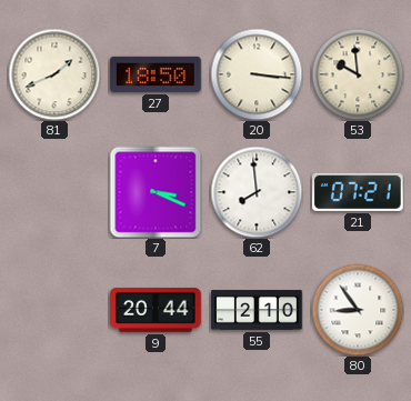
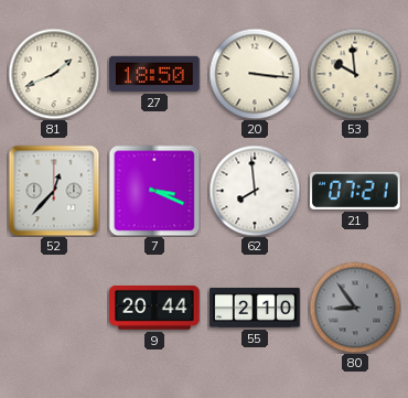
52: none -> 12:37 (54, 191)
80 dial: white -> grey (355, 308)
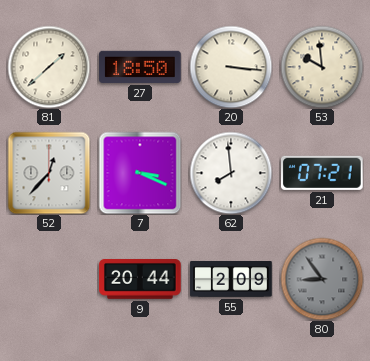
81: 1:41 -> 1:38 (49, 67)
55: 2:10 -> 2:09 (231, 280)
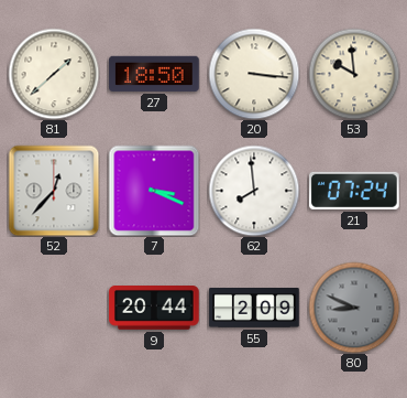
21: 07:21 -> 07:24 (355, 191)
80: 8:54 -> 8:49 (354, 308)
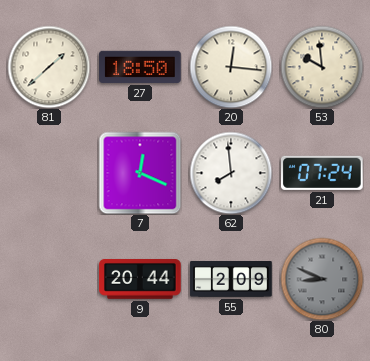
20: 3:16 -> 12:16 (231, 67)
52: 12:37 -> none (54, 191)
7: 3:19 -> 12:19 (140, 173)
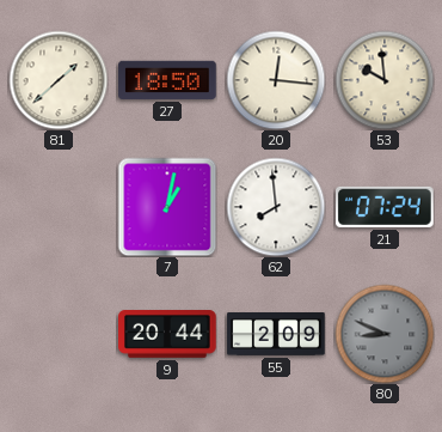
7: 12:19 -> 1:02 (167, 207)
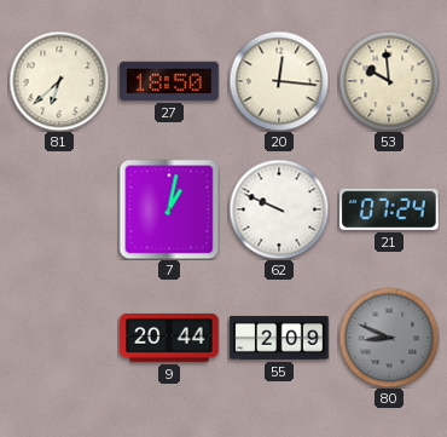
81: 1:38 -> 6:38 (59, 81)
62: 7:59 -> 9:49 (279, 209)
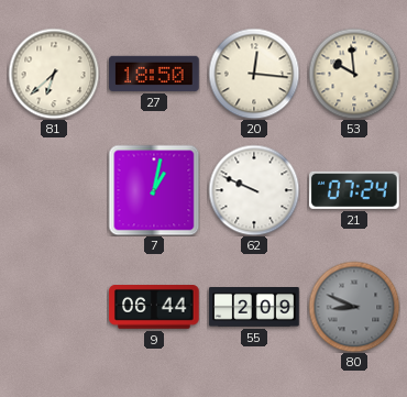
9: 20:44 -> 06:44 (154, 308)
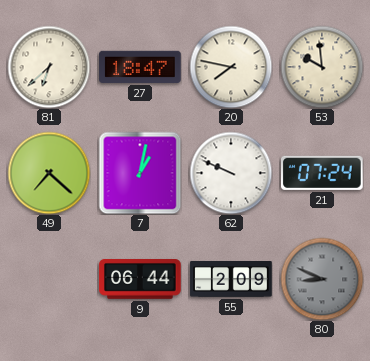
27: 18:50 -> 18:47 (140, 67)
20: 12:16 -> 7:47 (231, 67)
49: none -> 7:22 (49, 173)
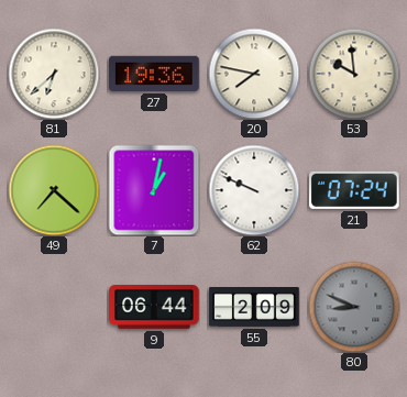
27: 18:47 -> 19:36 (154, 74)
